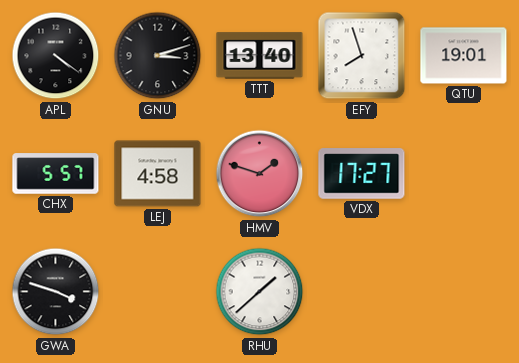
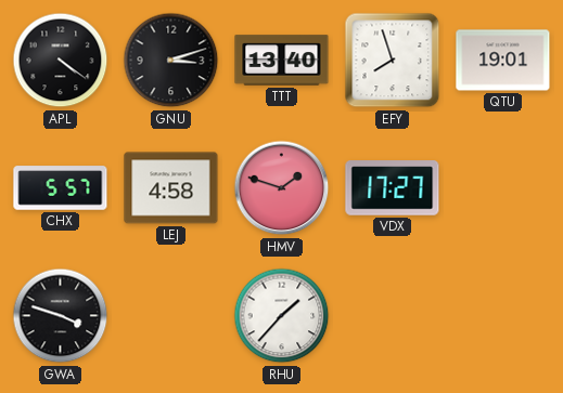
RHU: 1:38 -> 1:37 (282, 316)
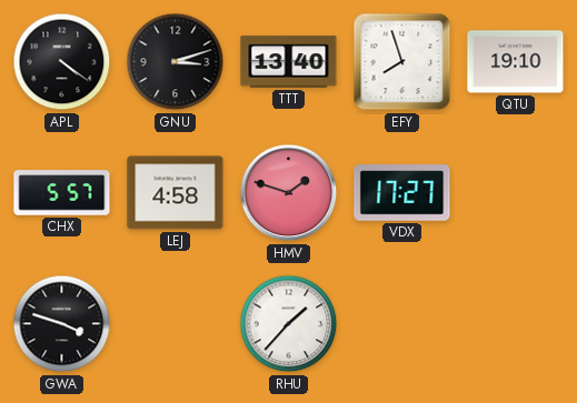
QTU: 19:01 -> 19:10 (516, 62)
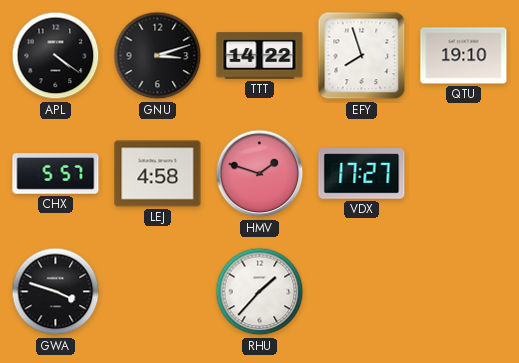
TTT: 13:40 -> 14:22 (260, 56)
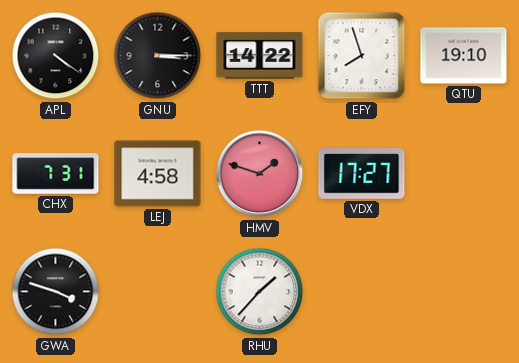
GNU: 3:12 -> 3:15 (158, 56)
CHX: 5:57 -> 7:31 (56, 174)
